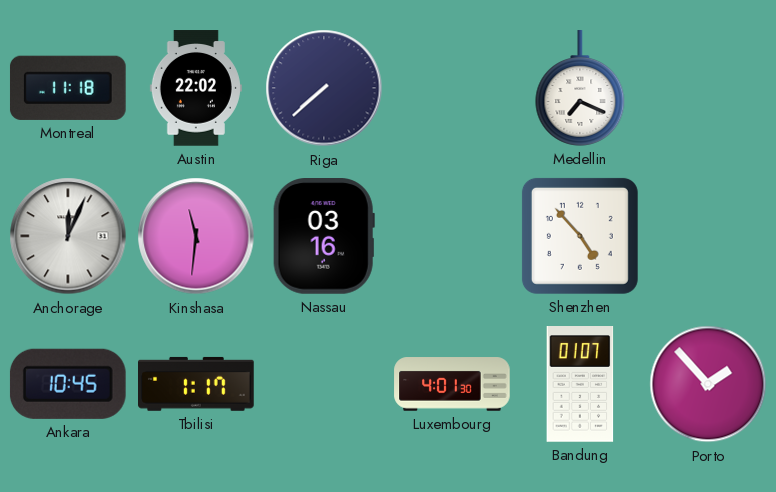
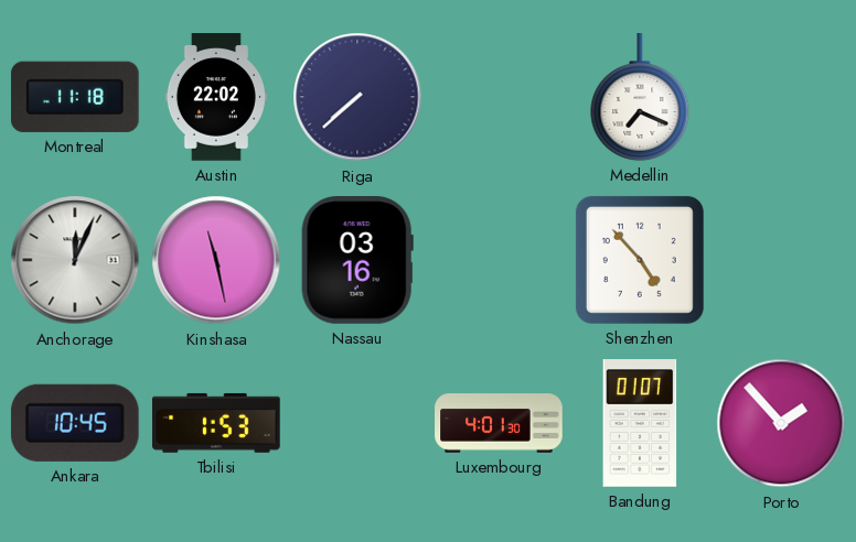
Kinshasa: 11:31 -> 11:28 (216, 260)
Tbilisi: 1:17 -> 1:53 (217, 423)
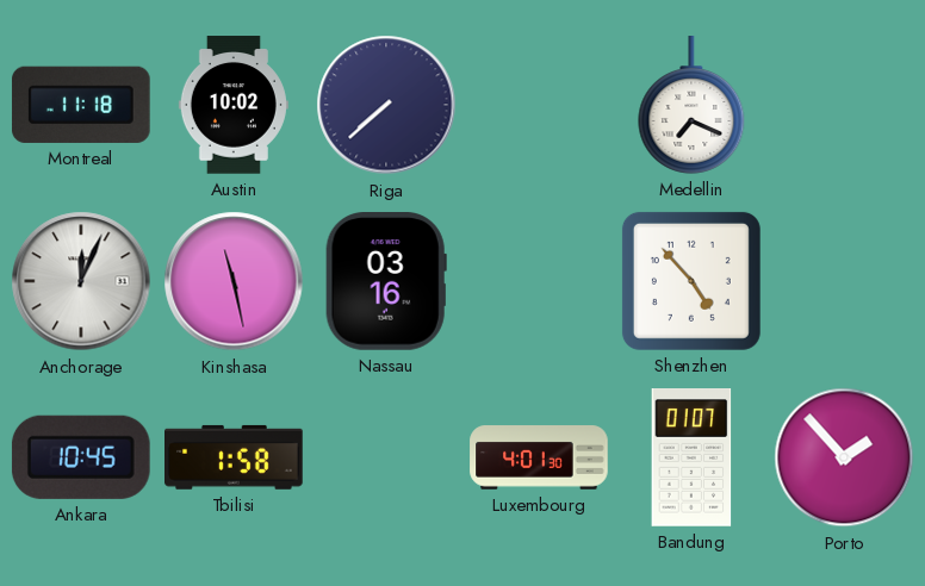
Austin: 22:02 -> 10:02 (234, 105)
Tbilisi: 1:53 -> 1:58 (235, 457)
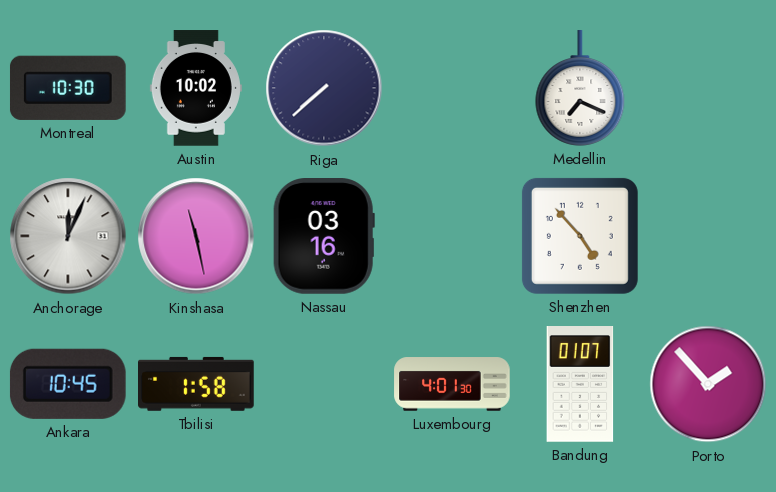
Montreal: 11:18 -> 10:30 (68, 88)
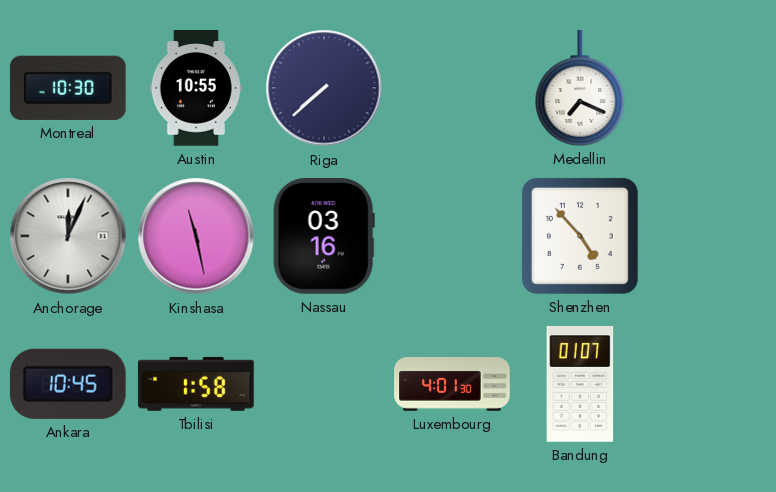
Austin: 10:02 -> 10:55 (196, 88)
Porto: 1:53 -> none (708, 384)
